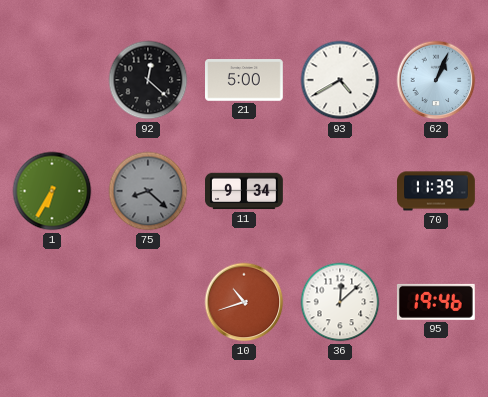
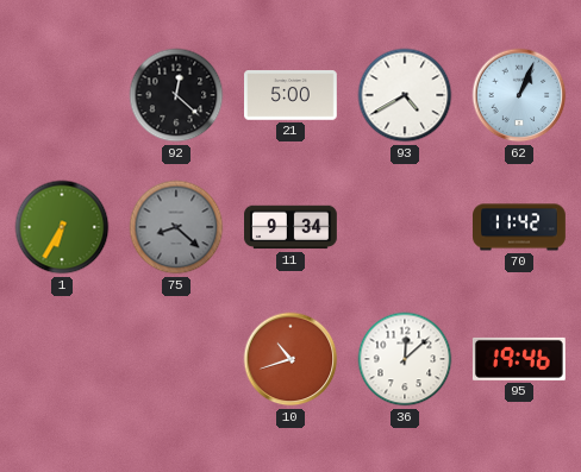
70: 11:39 -> 11:42 (520, 227)
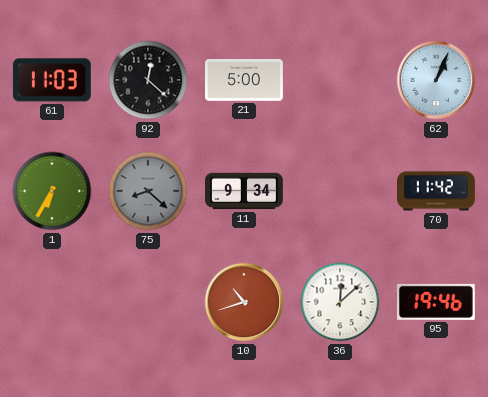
61: none -> 11:03 (52, 80)
93: 4:40 -> none (405, 95)
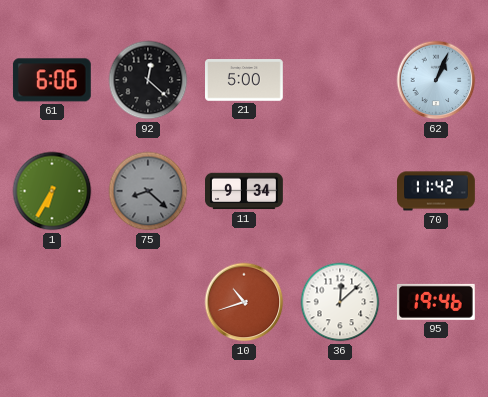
61: 11:03 -> 6:06 (52, 80)
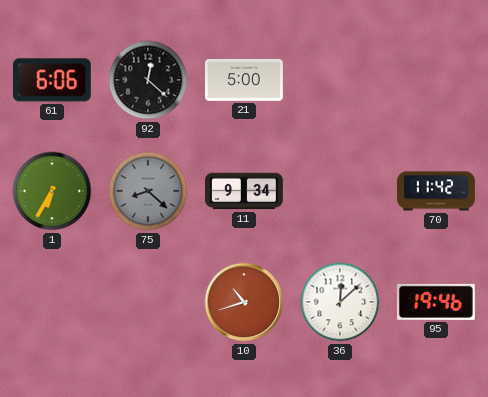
62: 1:04 -> none (436, 80)
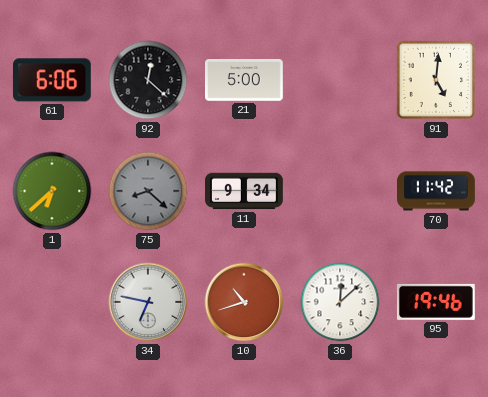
91: none -> 5:01 (436, 80)
1: 6:35 -> 6:38 (52, 191)
34: none -> 6:47 (148, 302)
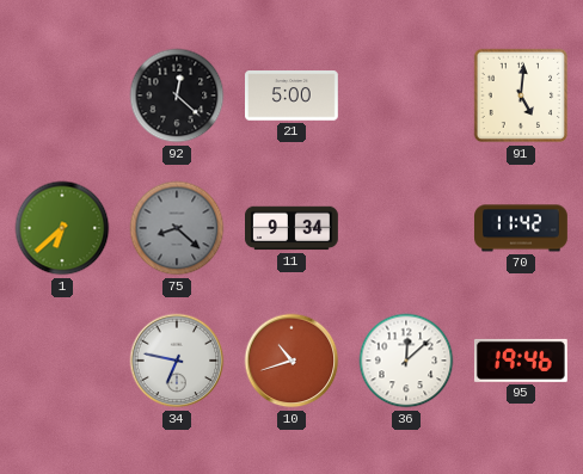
61: 6:06 -> none (52, 80)
